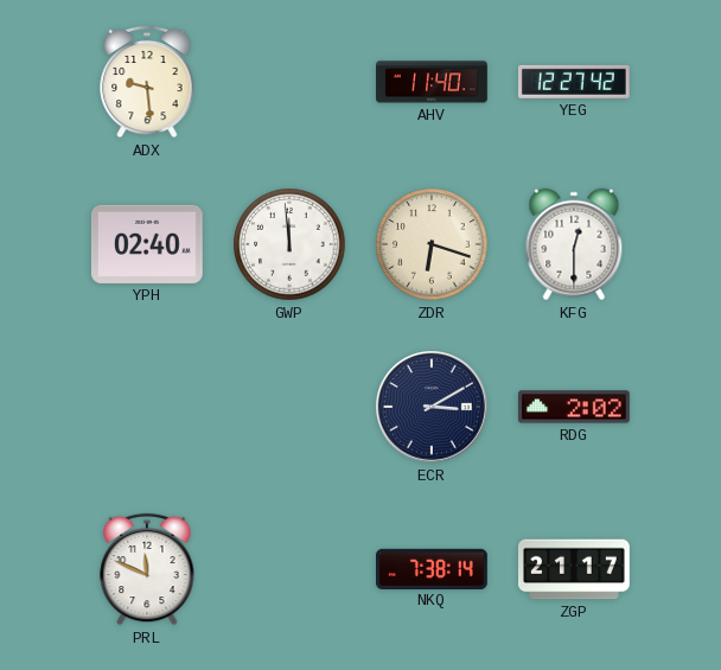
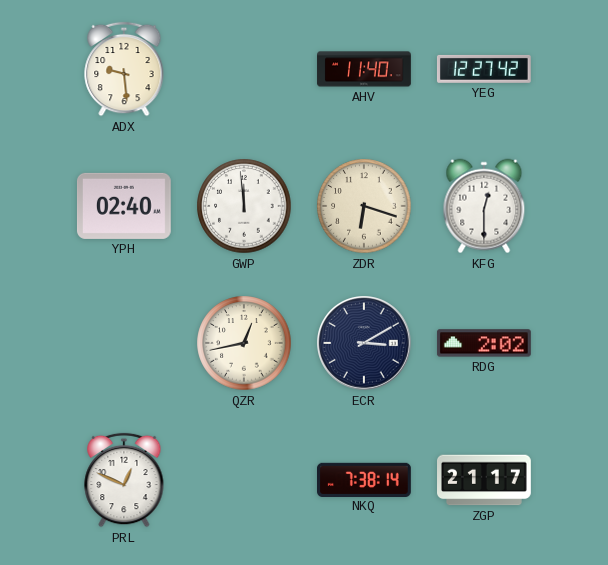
QZR: none -> 12:43 (244, 343)
PRL: 11:49 -> 12:49 (124, 480)
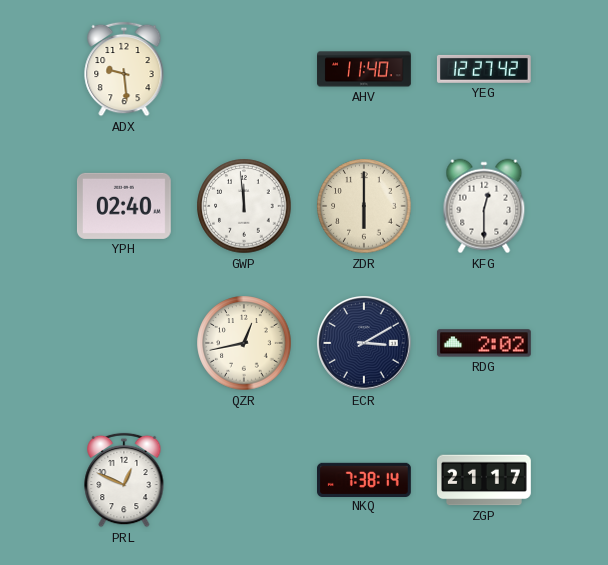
ZDR: 6:18 -> 6:00 (364, 206)
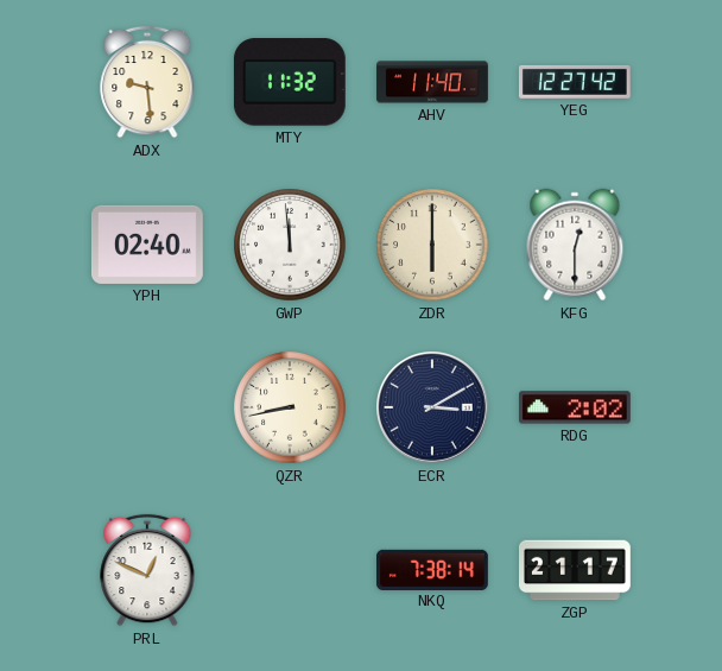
MTY: none -> 11:32 (290, 82)
QZR: 12:43 -> 8:43 (290, 407)
